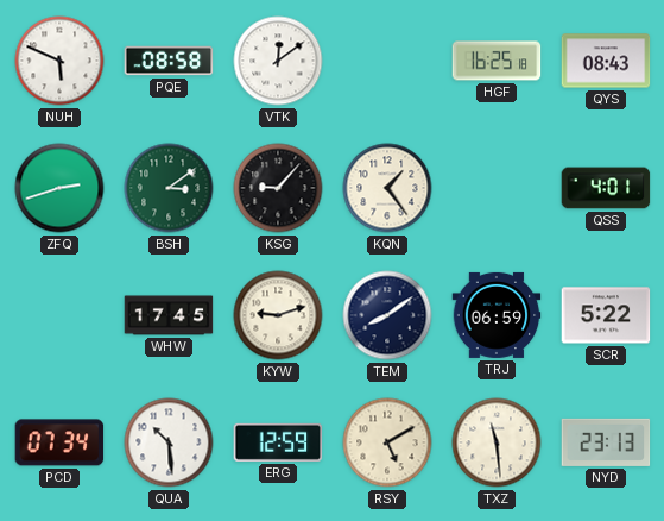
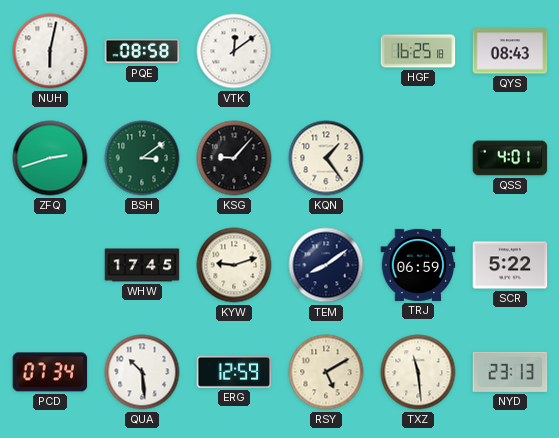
NUH: 5:49 -> 6:02 (50, 51)
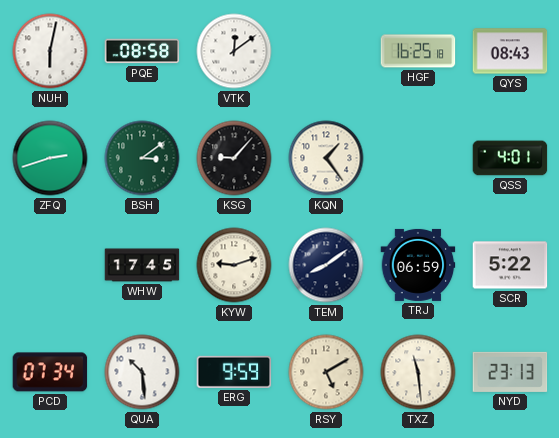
ERG: 12:59 -> 9:59 (234, 372)
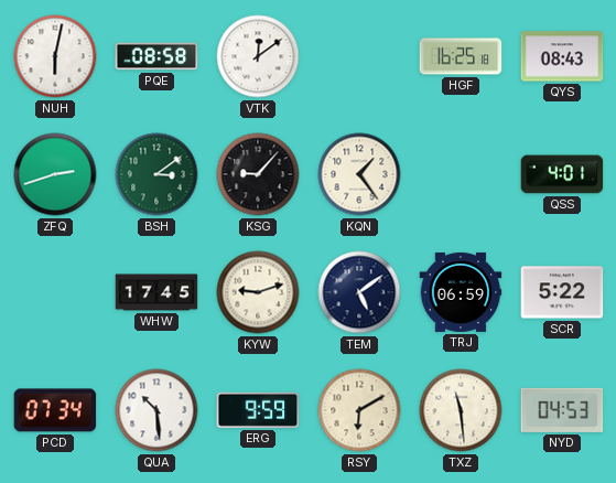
TEM: 8:09 -> 5:09 (359, 292)
RSY: 5:10 -> 6:10 (359, 410)
NYD: 23:13 -> 04:53 (562, 410)
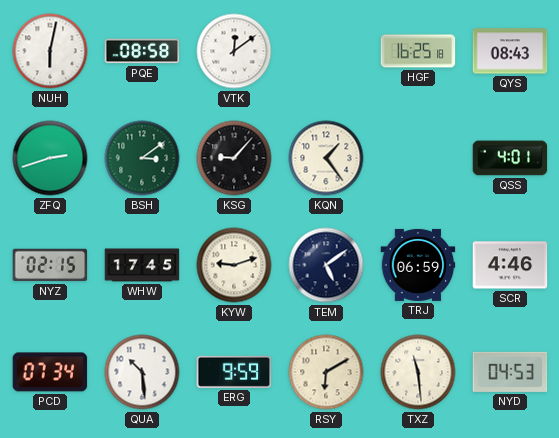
NYZ: none -> 02:15 (50, 265)
SCR: 5:22 -> 4:46 (510, 265)
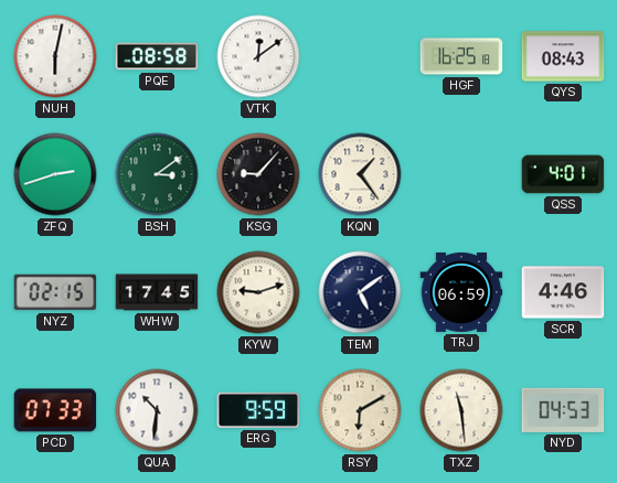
PCD: 07:34 -> 07:33 (55, 410)
QUA: 10:29 -> 10:31 (157, 410)
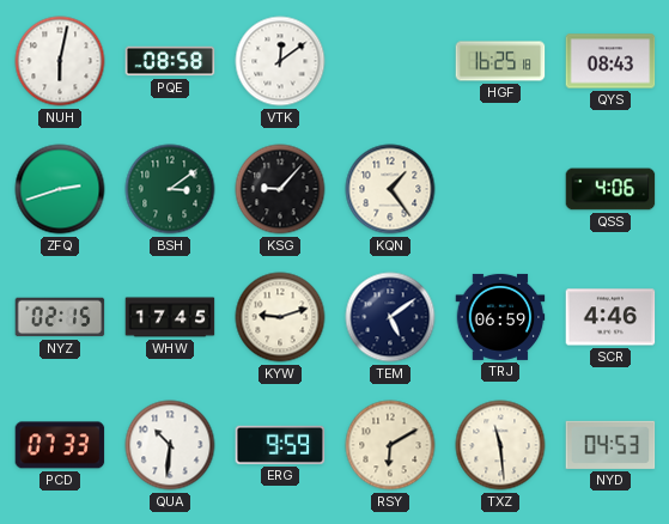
QSS: 4:01 -> 4:06 (610, 189)
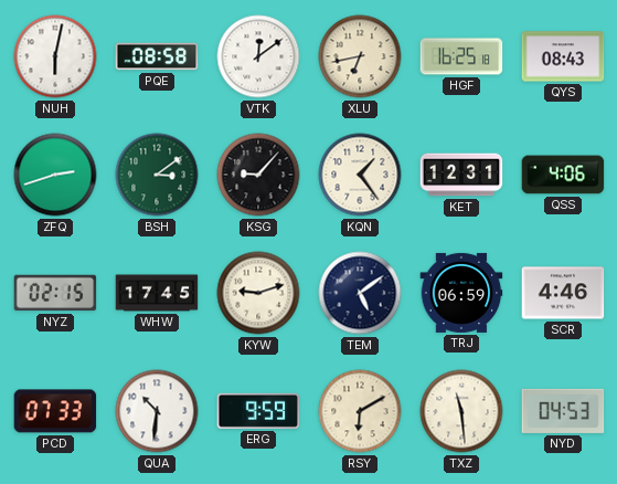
XLU: none -> 6:43 (360, 56)
KET: none -> 12:31 (461, 175)
